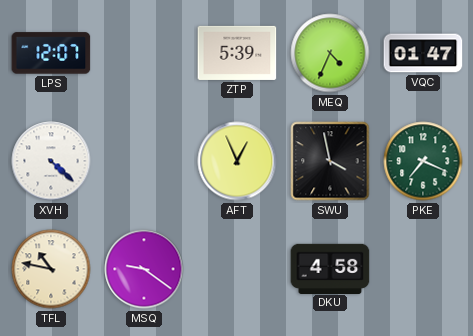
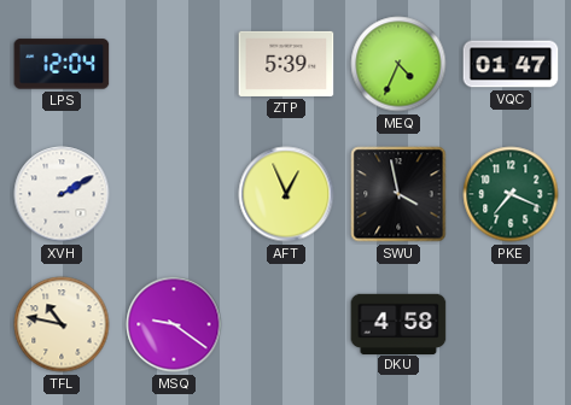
LPS: 12:07 -> 12:04 (62, 64)
XVH: 4:22 -> 2:10 (62, 194)
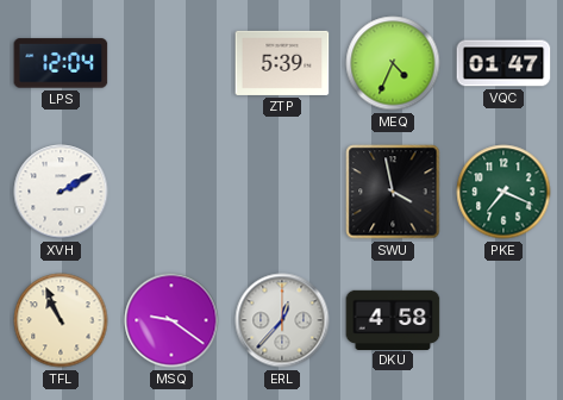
AFT: 12:56 -> none (286, 194)
TFL: 10:47 -> 10:56 (61, 320)
ERL: none -> 12:37 (282, 320)
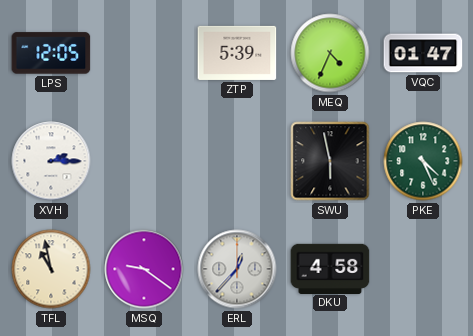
LPS: 12:04 -> 12:05 (51, 53)
XVH: 2:10 -> 2:15 (51, 161)
SWU: 3:58 -> 5:58 (330, 161)
PKE: 7:19 -> 4:26 (423, 161)
TFL: 10:56 -> 10:58 (51, 269)
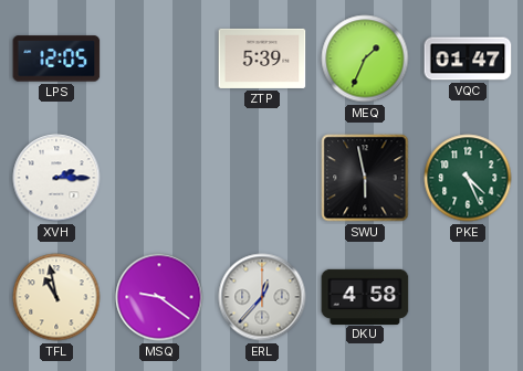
MEQ: 4:34 -> 1:34 (365, 59)
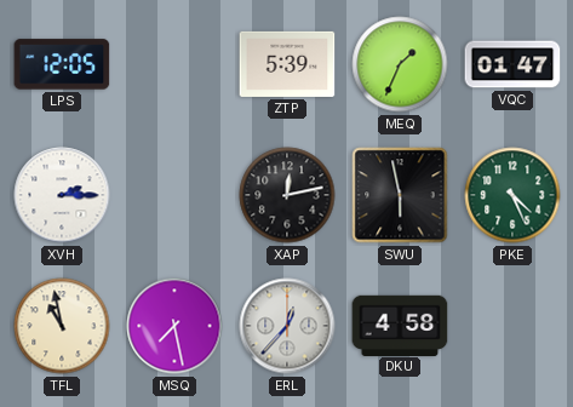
XAP: none -> 12:13 (287, 195)
MSQ: 9:21 -> 7:28 (174, 326)
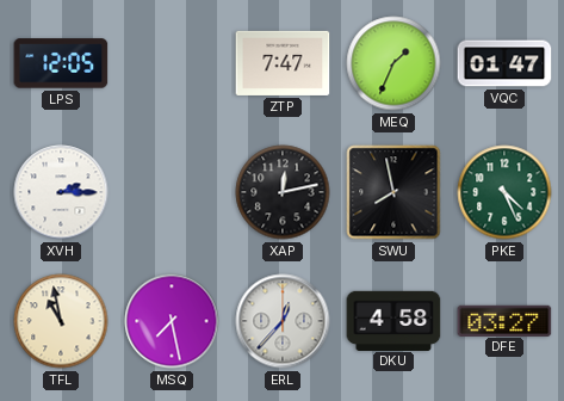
ZTP: 5:39 -> 7:47 (283, 63)
SWU: 5:58 -> 7:58 (393, 192)
DFE: none -> 03:27 (504, 320)
